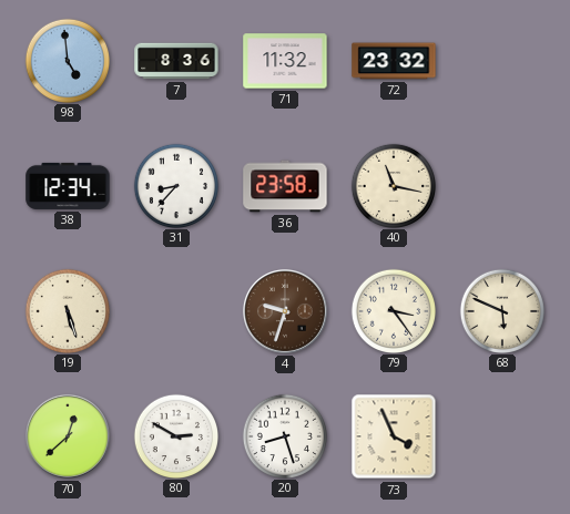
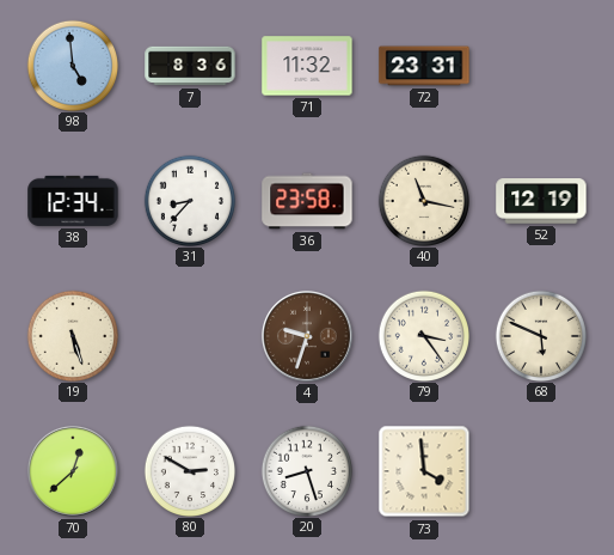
72: 23:32 -> 23:31 (424, 66)
52: none -> 12:19 (541, 201)
73: 3:56 -> 3:59 (424, 471)
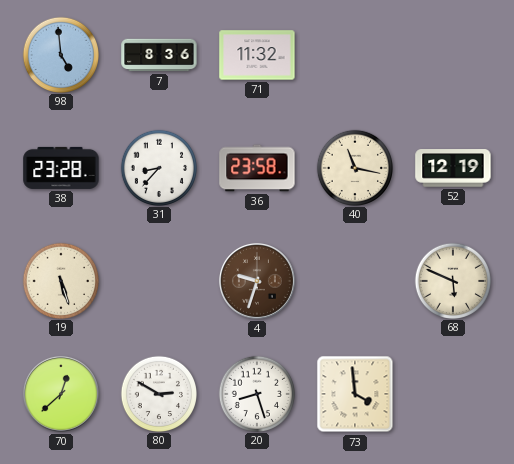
72: 23:31 -> none (424, 66)
38: 12:34 -> 23:28 (61, 168)
79: 3:24 -> none (423, 335)
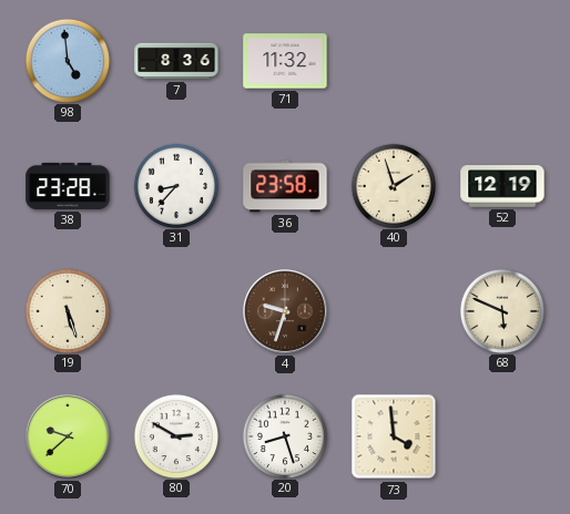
40: 11:17 -> 1:57 (393, 185)
70: 12:38 -> 9:38 (68, 436)
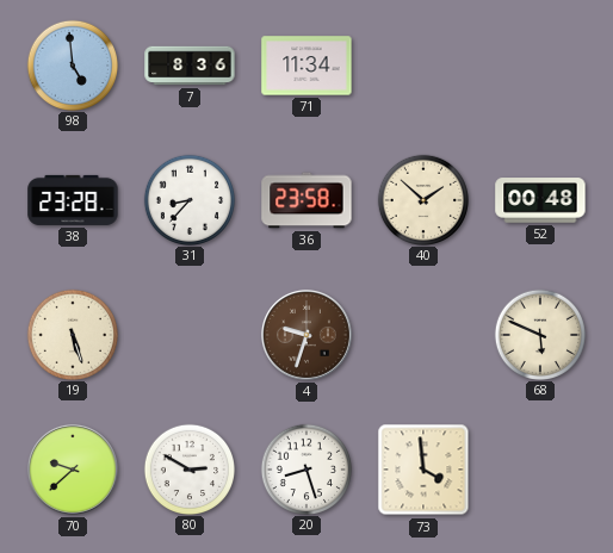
71: 11:32 -> 11:34 (306, 66)
40: 1:57 -> 1:52 (422, 199)
52: 12:19 -> 00:48 (540, 200)
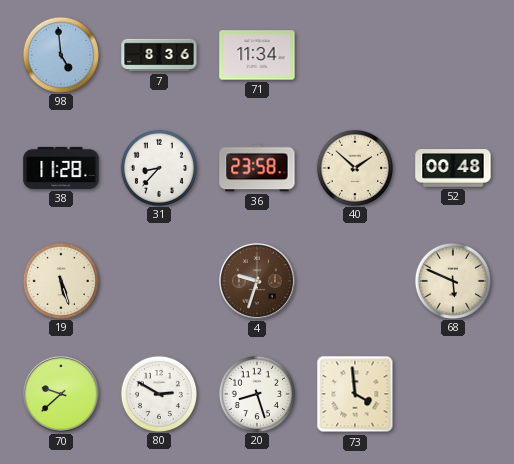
38: 23:28 -> 11:28 (61, 168)
